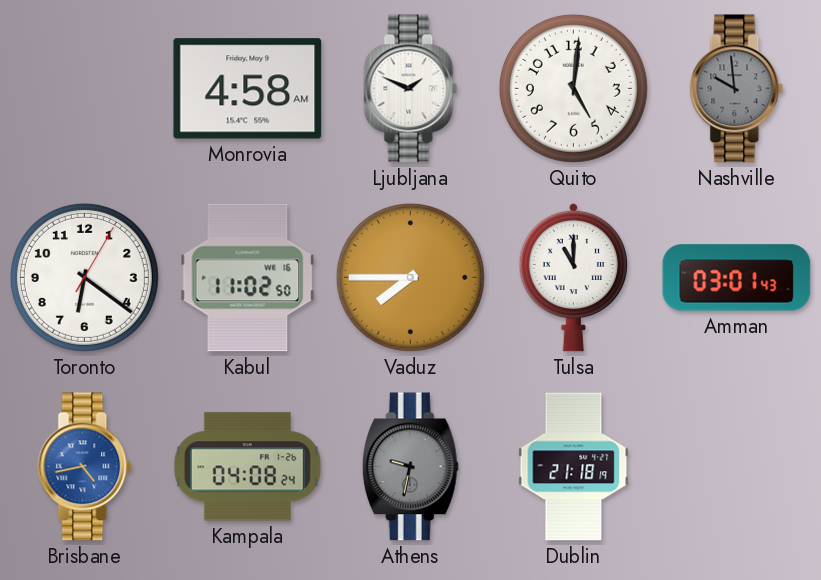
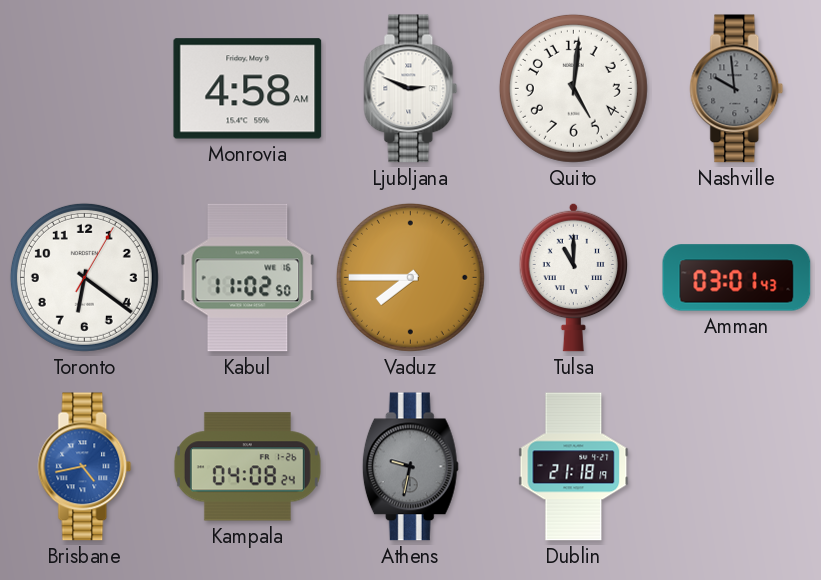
Ljubljana: 1:49 -> 2:49 (411, 89)
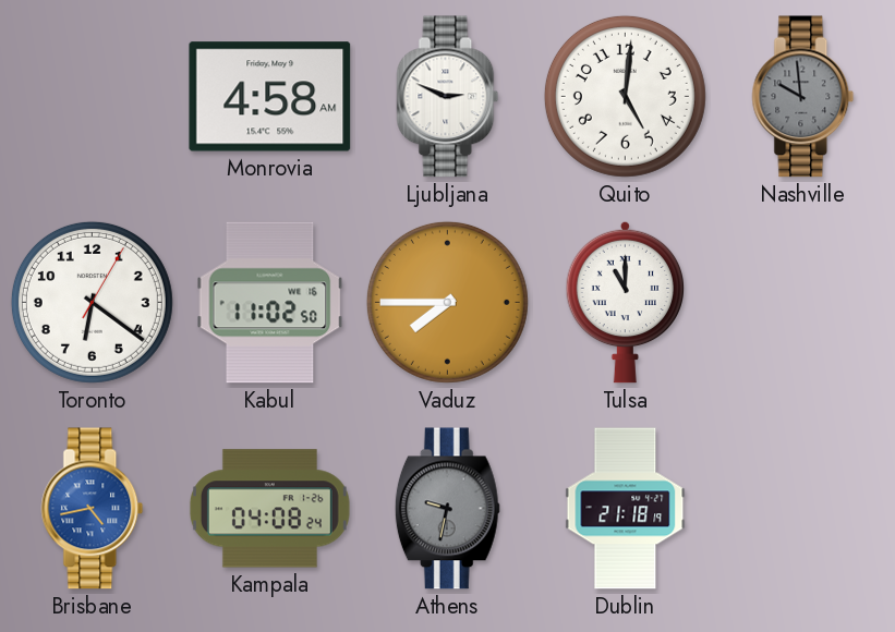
Amman: 03:01 -> none (737, 278)
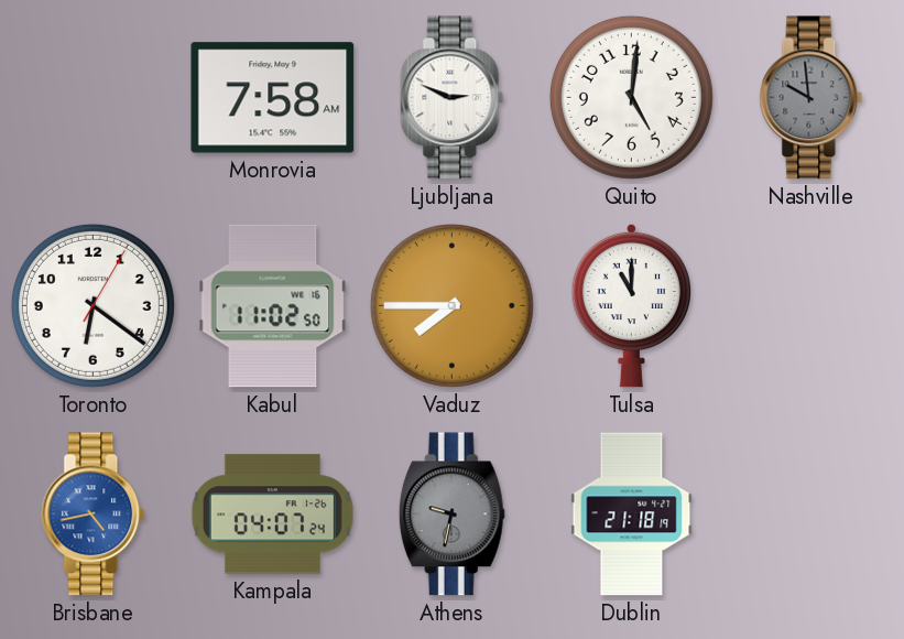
Monrovia: 4:58 -> 7:58 (273, 98)
Kampala: 04:08 -> 04:07 (272, 515)
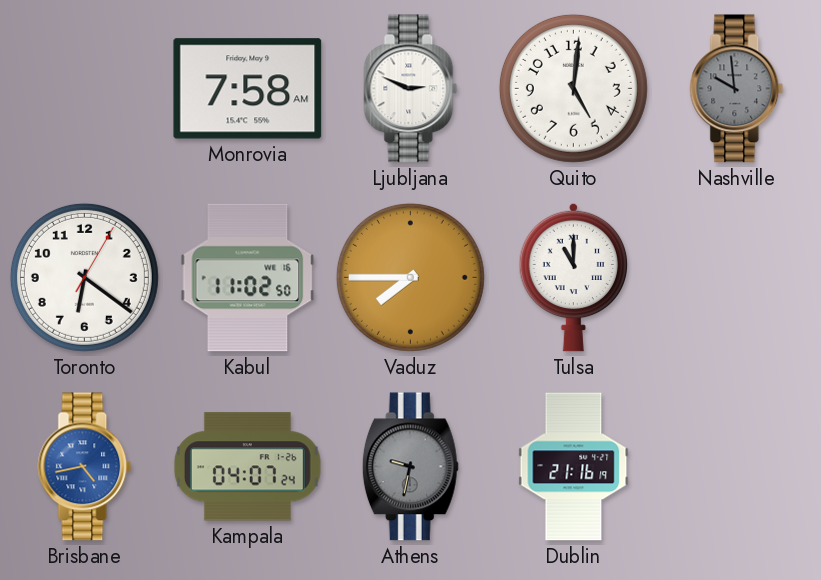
Dublin: 21:18 -> 21:16 (574, 467)
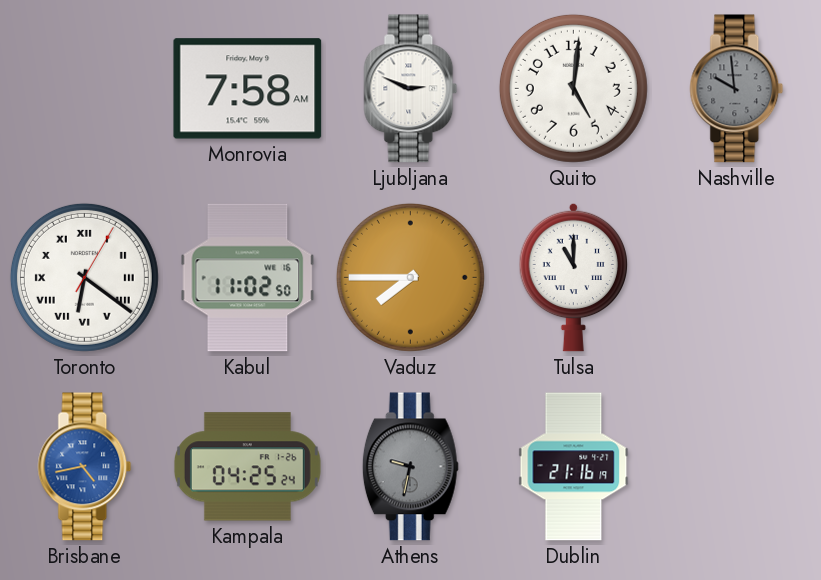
Toronto numerals: Arabic -> Roman (84, 277)
Kampala: 04:07 -> 04:25 (247, 467)
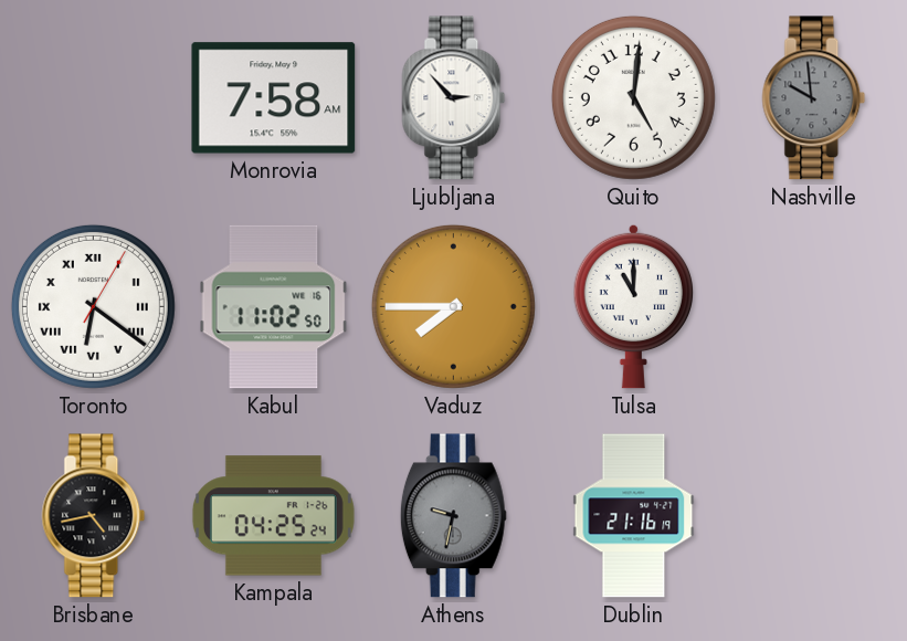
Ljubljana: 2:49 -> 2:53 (454, 98)
Brisbane dial: blue -> black (94, 516)
